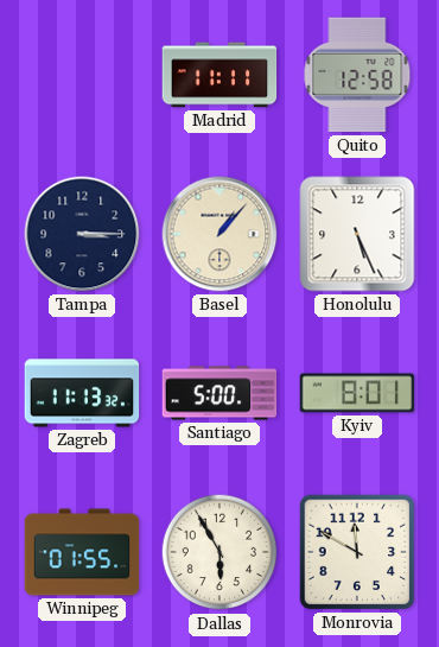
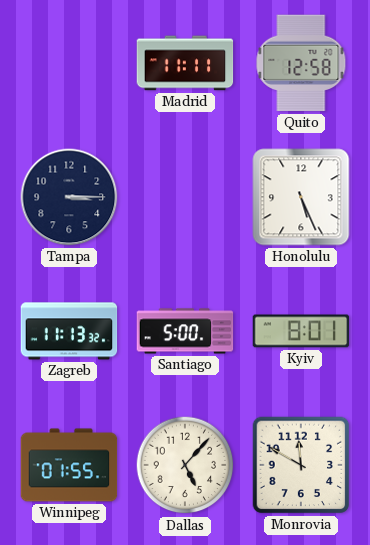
Basel: 1:07 -> none (220, 234)
Dallas: 5:55 -> 5:07 (185, 465)
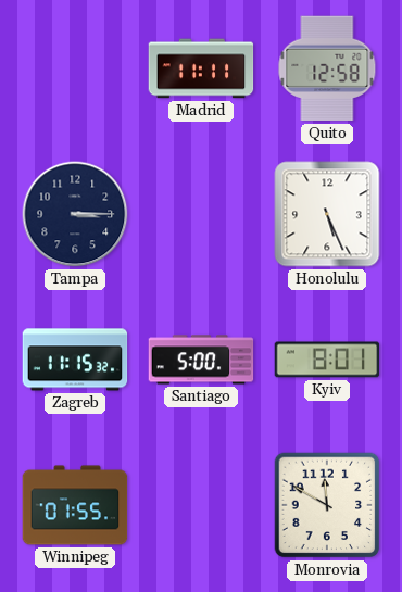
Zagreb: 11:13 -> 11:15 (75, 360)
Dallas: 5:07 -> none (185, 465)
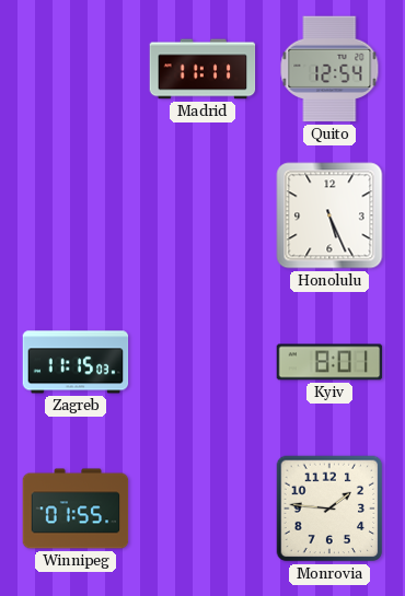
Quito: 12:58 -> 12:54 (329, 69)
Tampa: 3:15 -> none (75, 214)
Zagreb: 11:15:32 -> 11:15:03 (76, 362)
Santiago: 5:00 -> none (201, 360)
Monrovia: 11:50 -> 1:46 (329, 509)
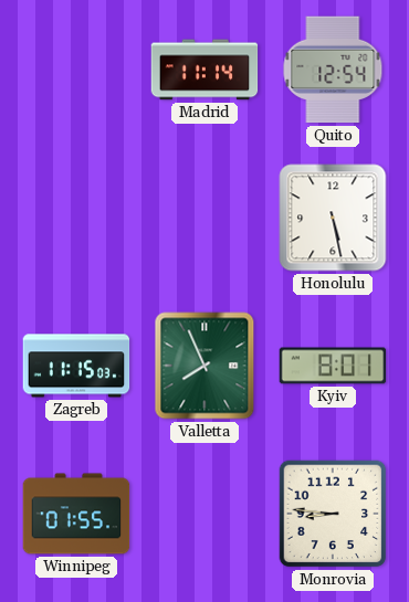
Madrid: 11:11 -> 11:14 (204, 70)
Honolulu: 5:26 -> 5:28 (333, 218)
Valletta: none -> 7:56 (204, 366)
Monrovia: 1:46 -> 8:46 (333, 514)
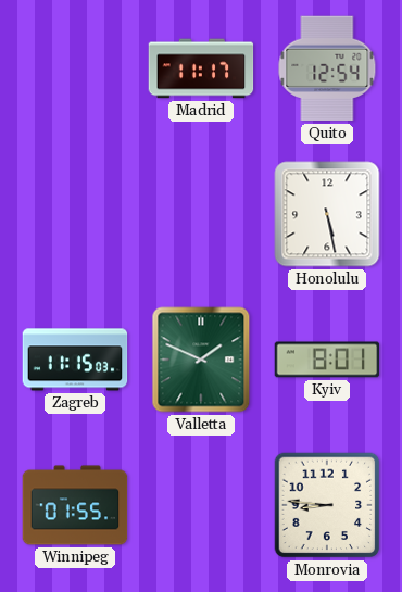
Madrid: 11:14 -> 11:17 (201, 68)
Valletta: 7:56 -> 1:49 (201, 360)
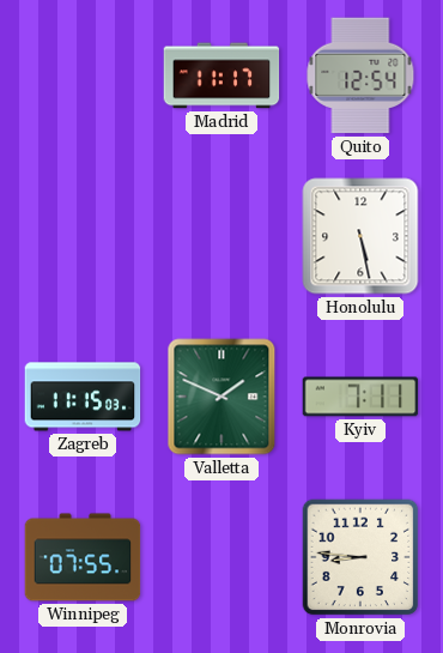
Kyiv: 8:01 -> 7:11 (360, 397)
Winnipeg: 01:55 -> 07:55 (83, 557)
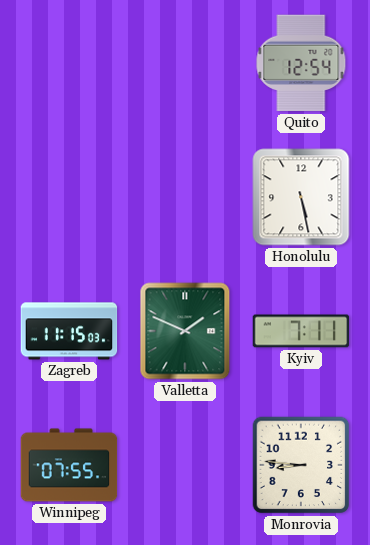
Madrid: 11:17 -> none (221, 75)
